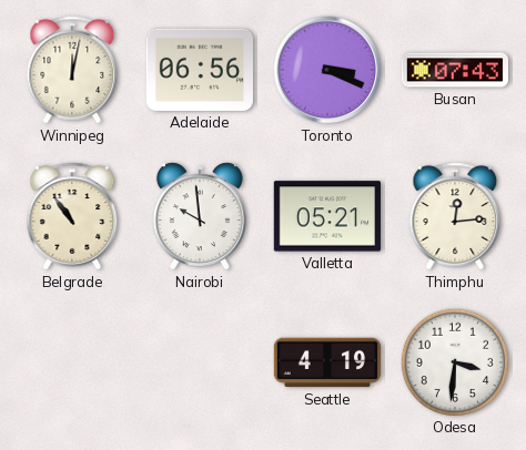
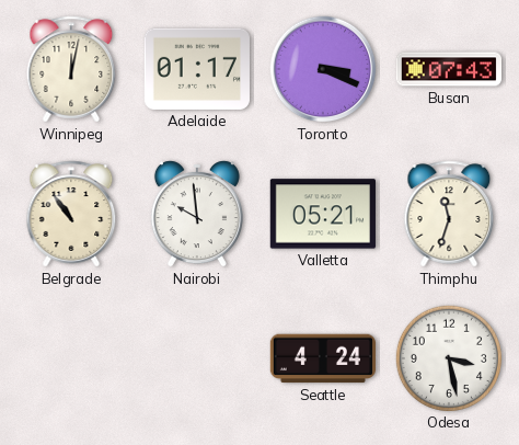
Adelaide: 06:56 -> 01:17 (197, 69)
Thimphu: 12:14 -> 11:33 (449, 214)
Seattle: 4:19 -> 4:24 (322, 358)
Odesa: 3:31 -> 3:28 (448, 357)
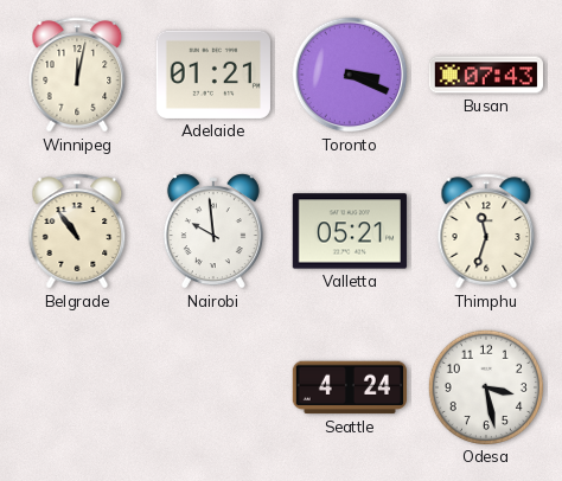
Adelaide: 01:17 -> 01:21 (213, 75)
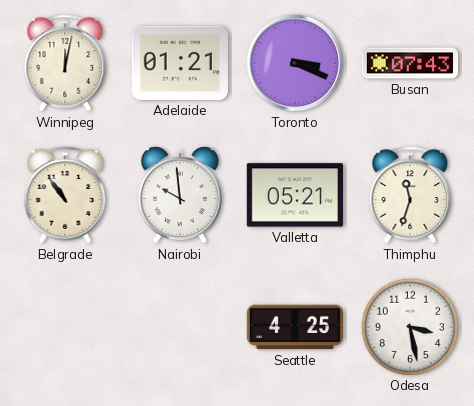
Seattle: 4:24 -> 4:25 (294, 327)
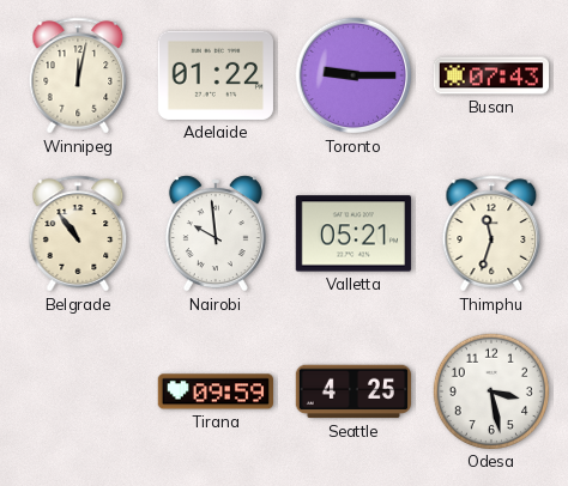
Adelaide: 01:21 -> 01:22 (216, 75)
Toronto: 3:19 -> 9:15 (354, 75)
Tirana: none -> 09:59 (216, 391)
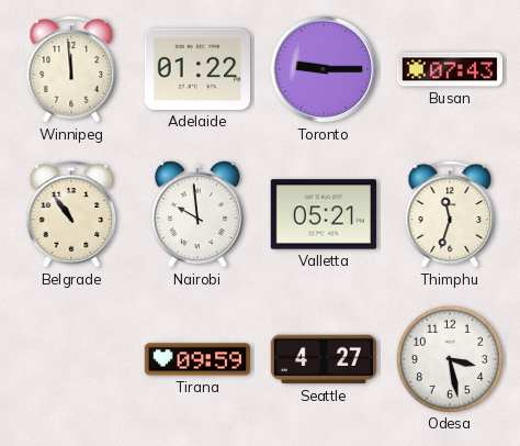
Winnipeg: 12:02 -> 11:59 (71, 69)
Seattle: 4:25 -> 4:27 (323, 359)
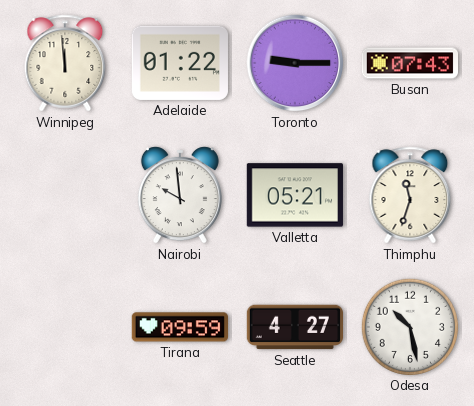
Belgrade: 10:54 -> none (71, 214)
Odesa: 3:28 -> 10:28 (409, 326)
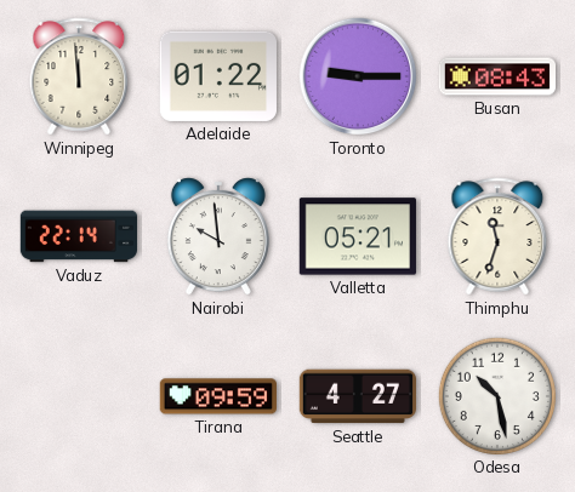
Busan: 07:43 -> 08:43 (496, 76)
Vaduz: none -> 22:14 (78, 236)
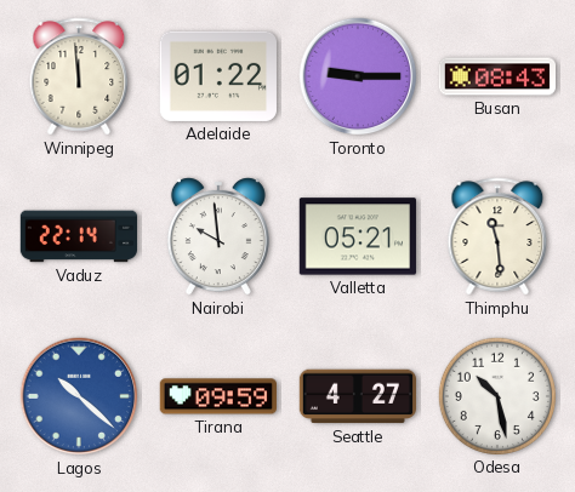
Thimphu: 11:33 -> 11:29 (497, 236)
Lagos: none -> 10:22 (79, 396)
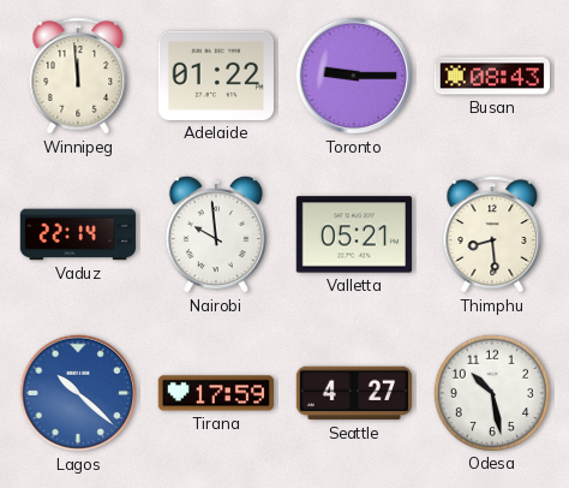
Thimphu: 11:29 -> 8:29 (492, 234)
Tirana: 09:59 -> 17:59 (216, 393)
